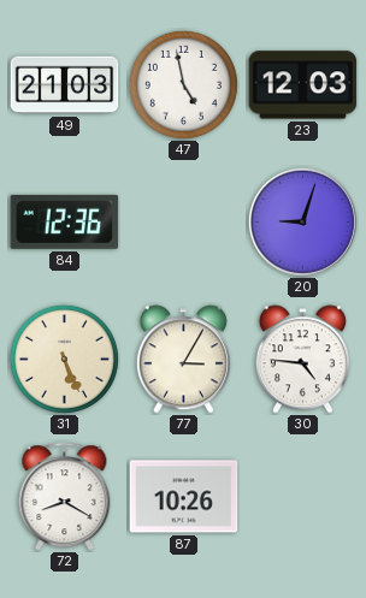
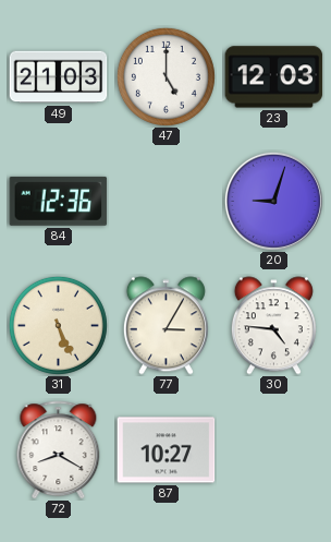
47: 4:58 -> 5:00 (165, 76)
87: 10:26 -> 10:27 (167, 450)
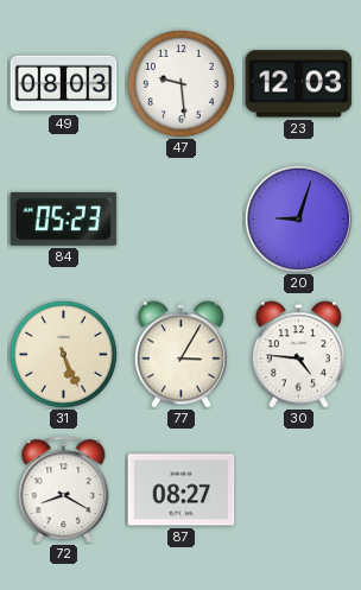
49: 21:03 -> 08:03 (64, 84)
47: 5:00 -> 9:29 (180, 83)
84: 12:36 -> 05:23 (64, 218)
87: 10:27 -> 08:27 (182, 490)
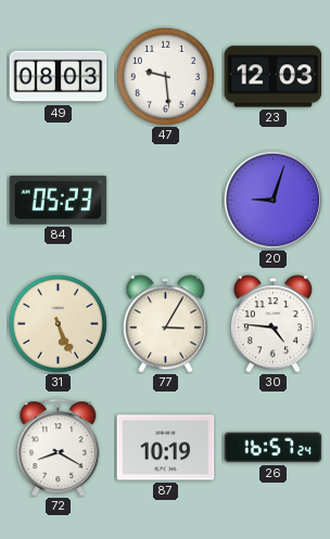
87: 08:27 -> 10:19 (166, 448)
26: none -> 16:57 (274, 448)
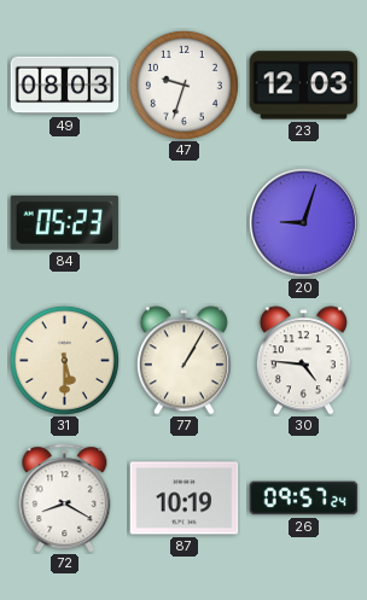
47: 9:29 -> 9:33 (183, 85)
31: 5:26 -> 5:30 (64, 360)
77: 3:05 -> 1:05 (183, 361)
26: 16:57 -> 09:57 (304, 499)
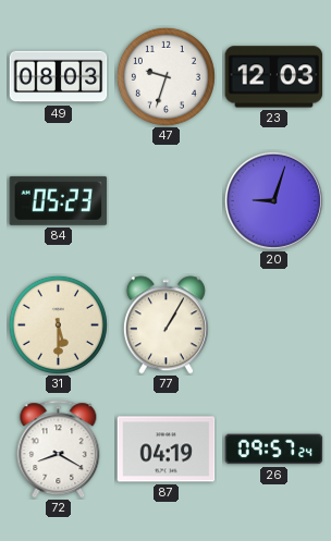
30: 4:46 -> none (303, 361)
87: 10:19 -> 04:19 (167, 450)
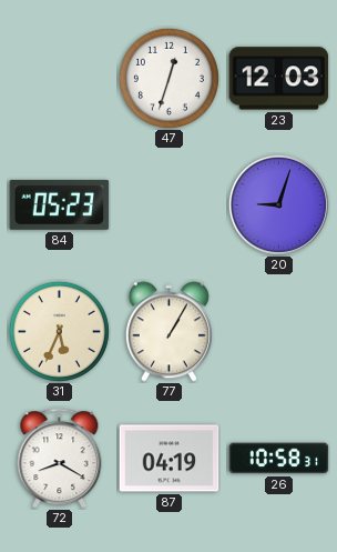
49: 08:03 -> none (59, 77)
47: 9:33 -> 12:33 (168, 78)
31: 5:30 -> 5:34 (59, 331)
26: 09:57 -> 10:58 (279, 459)
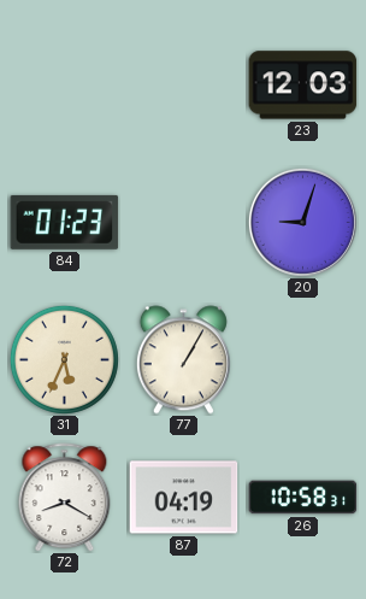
47: 12:33 -> none (168, 78)
84: 05:23 -> 01:23 (65, 222)
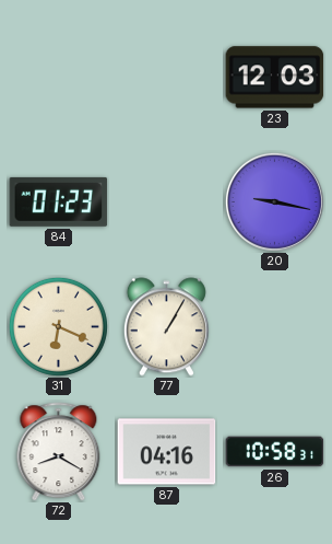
20: 9:03 -> 9:17 (274, 201)
31: 5:34 -> 6:19 (58, 326)
87: 04:19 -> 04:16 (167, 452)
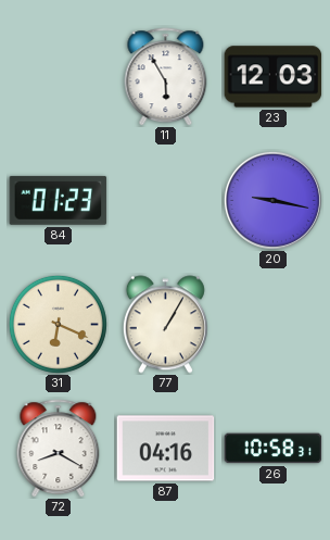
11: none -> 5:55 (166, 77)
